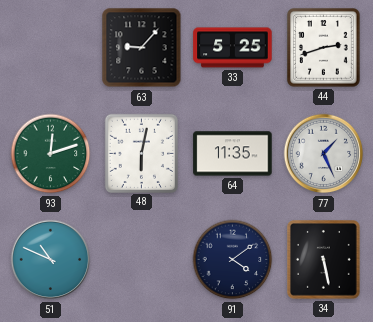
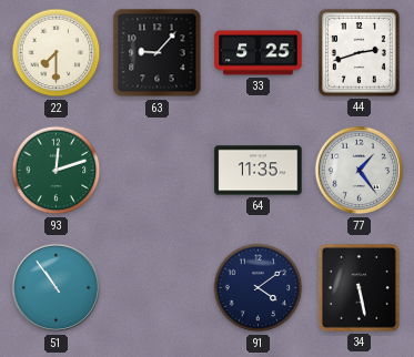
22: none -> 7:30 (57, 53)
48: 6:02 -> none (141, 153)
77: 1:26 -> 1:24 (360, 171)
51: 10:49 -> 10:54 (57, 288)
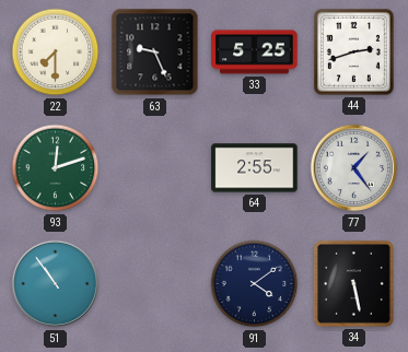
63: 9:07 -> 9:26 (155, 52)
64: 11:35 -> 2:55 (255, 168)
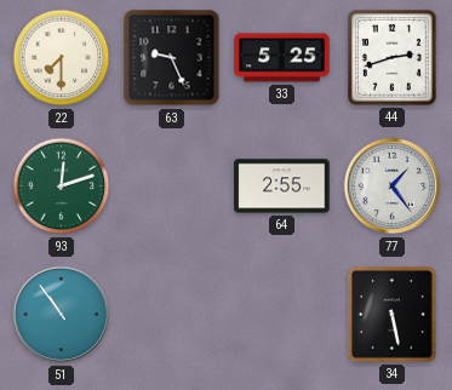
91: 4:09 -> none (255, 284)
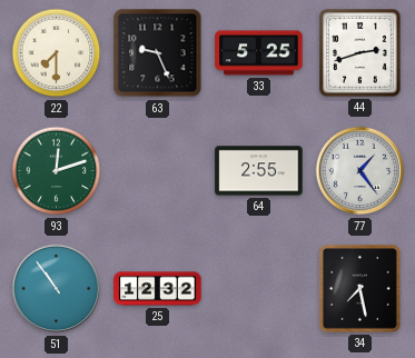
25: none -> 12:32 (158, 289)
34: 5:28 -> 7:28 (360, 289)
